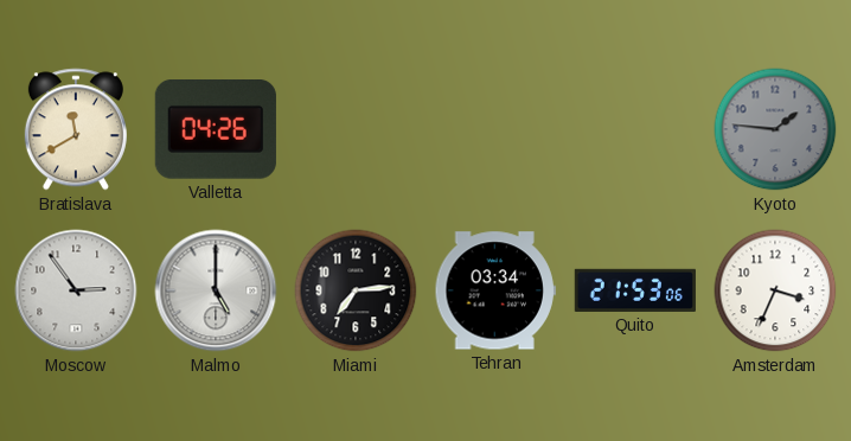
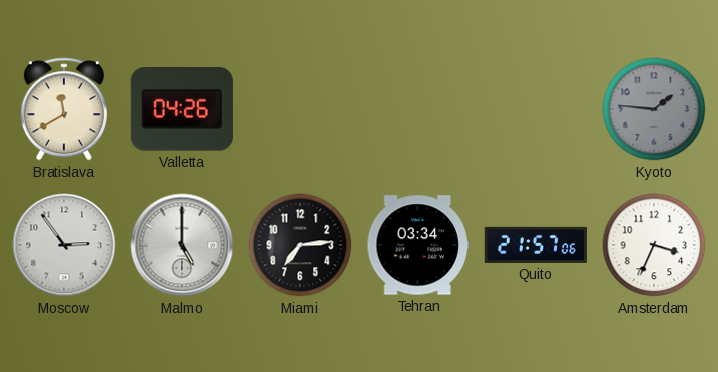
Quito: 21:53 -> 21:57 (536, 245)
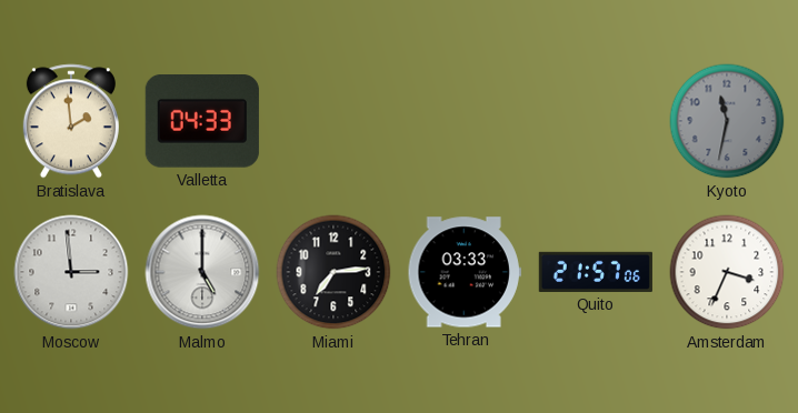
Bratislava: 11:40 -> 1:59 (71, 121)
Valletta: 04:26 -> 04:33 (202, 122)
Kyoto: 1:46 -> 11:32 (727, 121)
Moscow: 2:54 -> 2:59 (71, 272)
Tehran: 03:34 -> 03:33 (465, 272)
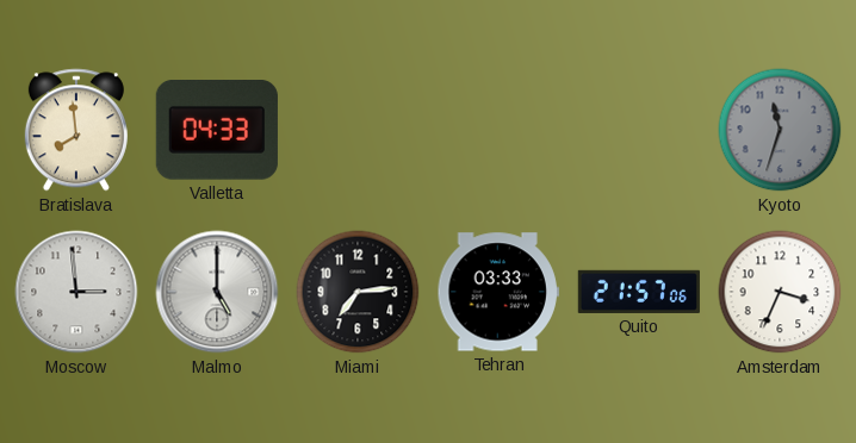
Bratislava: 1:59 -> 7:59 (76, 130)
Kyoto: 11:32 -> 11:33 (780, 130)
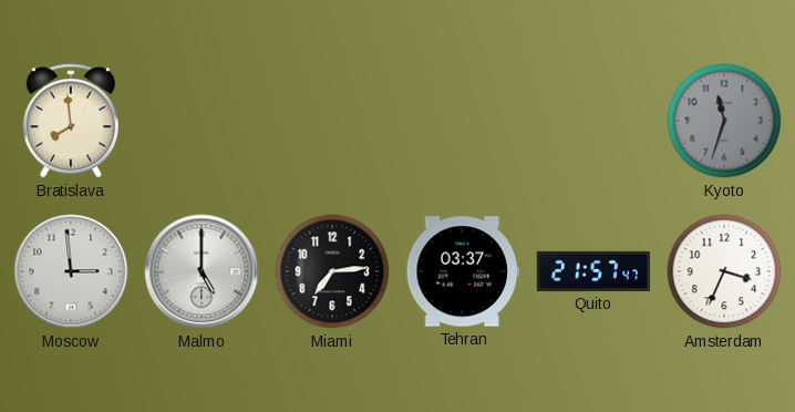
Valletta: 04:33 -> none (217, 131)
Tehran: 03:33 -> 03:37 (463, 271)
Quito: 21:57:06 -> 21:57:47 (593, 271)
